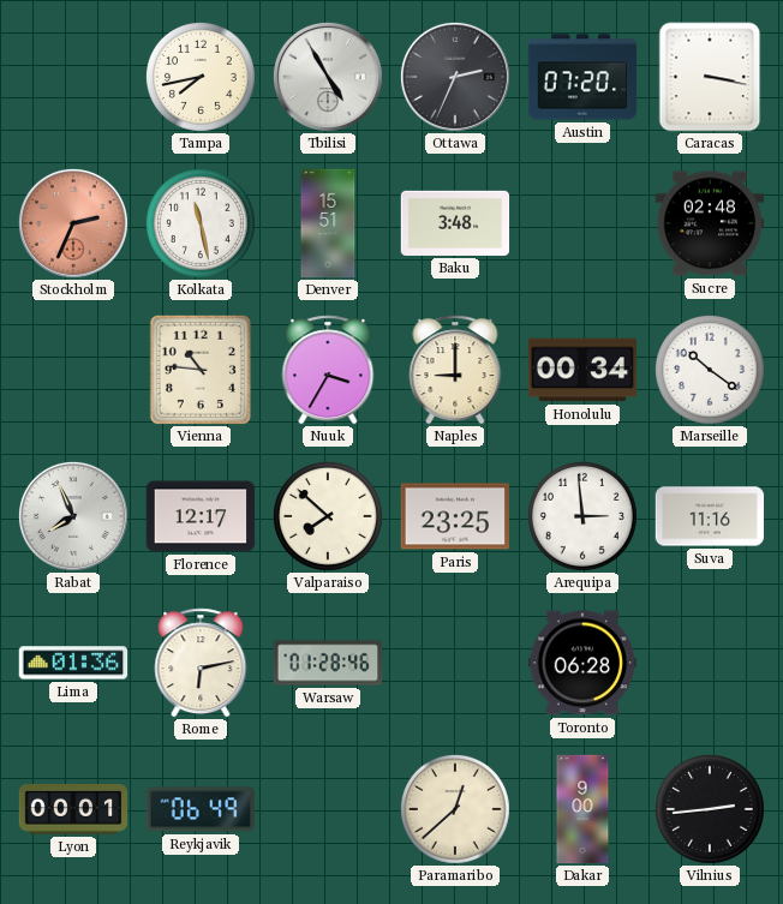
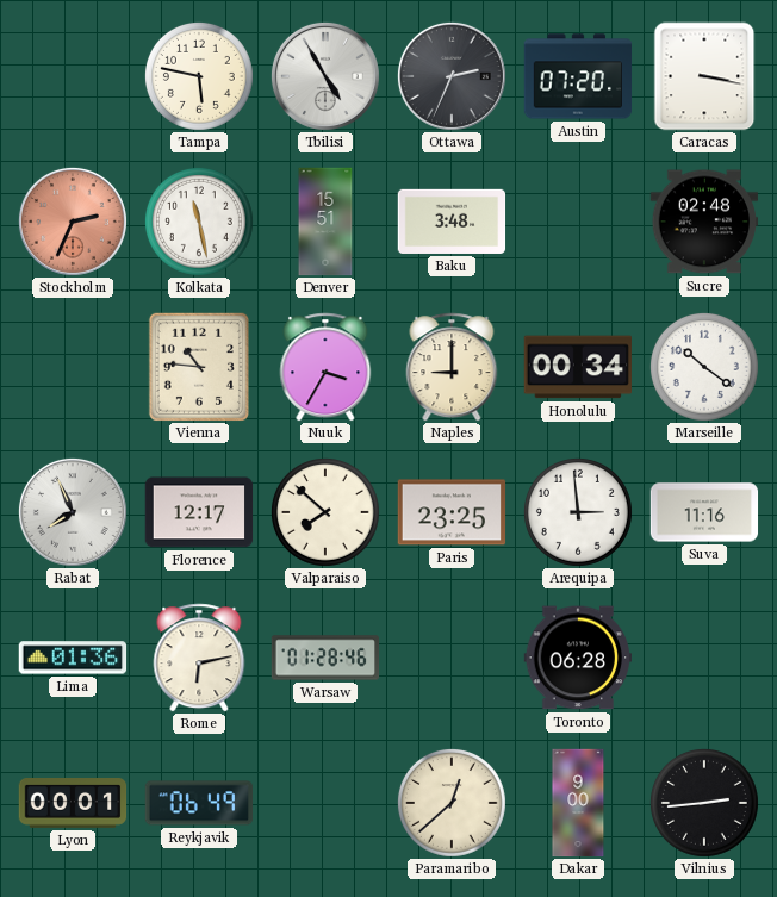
Tampa: 7:43 -> 5:47 (199, 76)
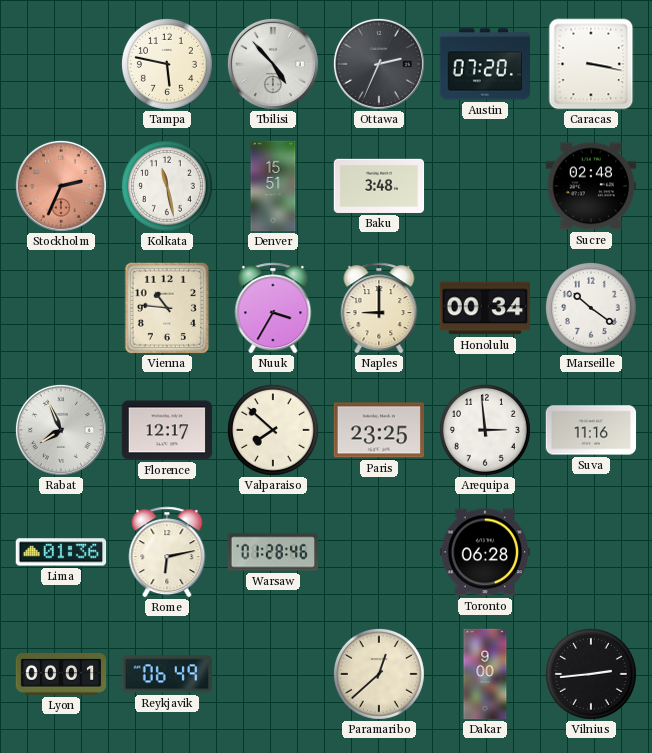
Tbilisi: 4:55 -> 4:53 (273, 64)
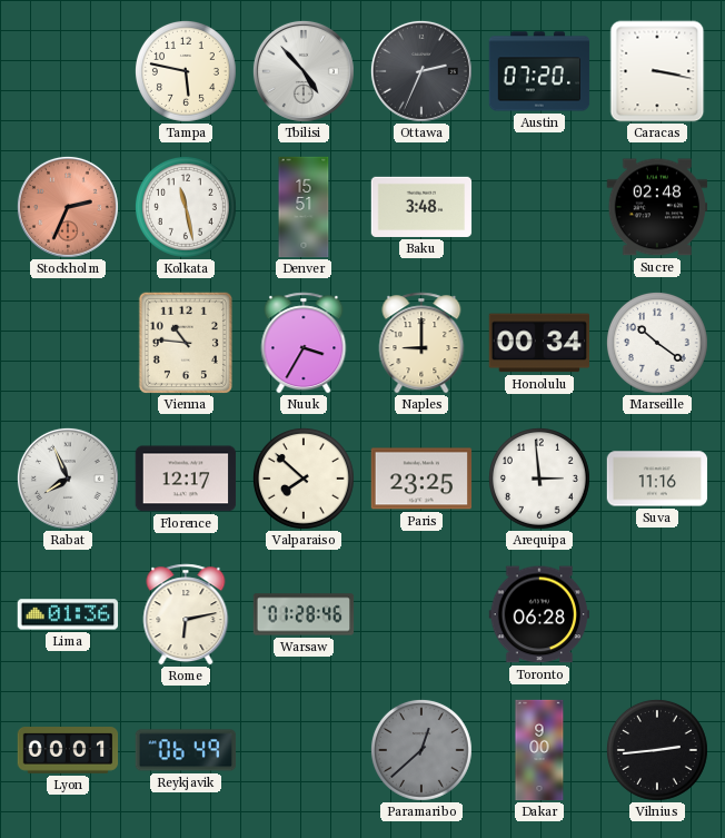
Paramaribo dial: cream -> grey (421, 750)
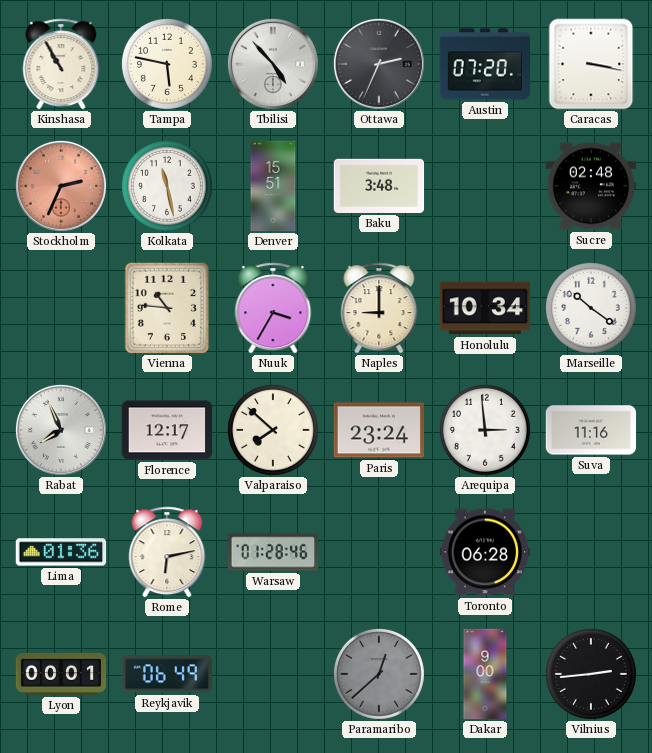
Kinshasa: none -> 10:55 (61, 64)
Honolulu: 00:34 -> 10:34 (484, 308)
Paris: 23:25 -> 23:24 (379, 430)
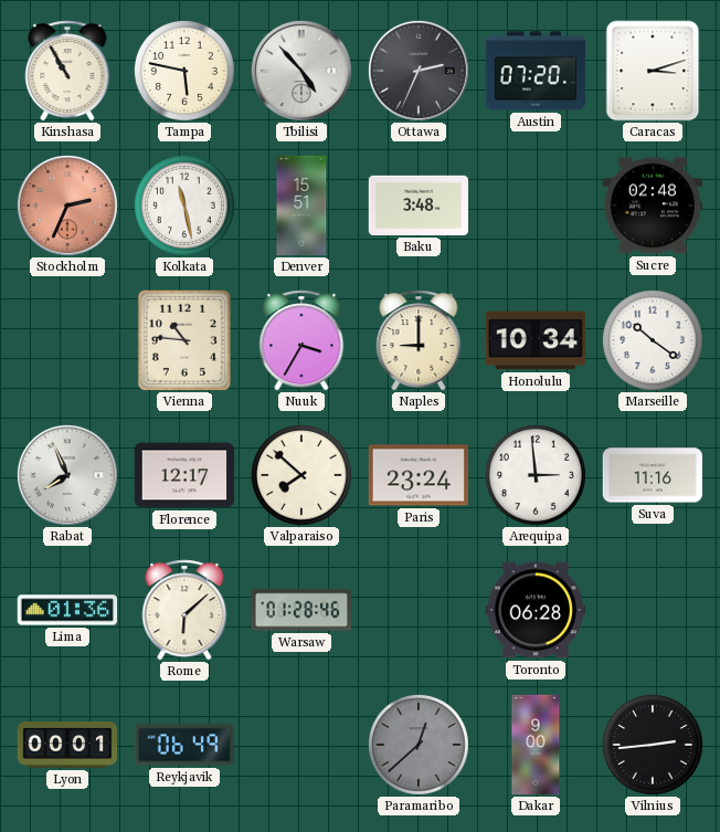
Caracas: 3:17 -> 3:12 (653, 71)
Rome: 6:13 -> 6:08 (184, 610)
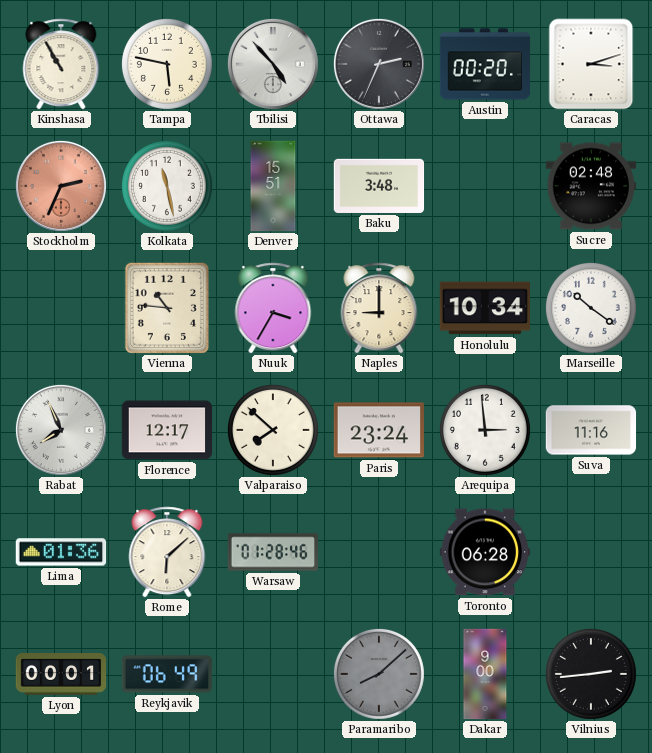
Austin: 07:20 -> 00:20 (485, 64)
Paramaribo: 12:38 -> 8:08 (379, 674)
